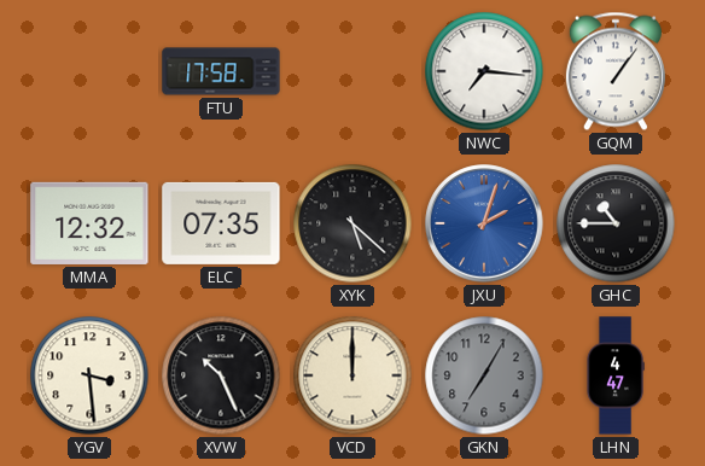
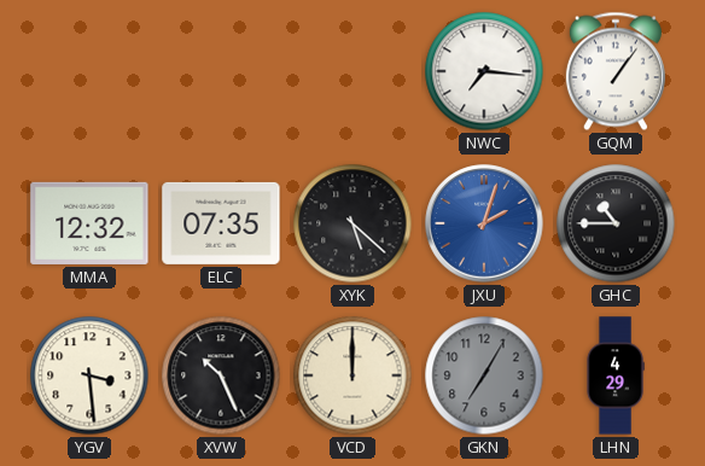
FTU: 17:58 -> none (221, 71)
LHN: 4:47 -> 4:29 (616, 375)
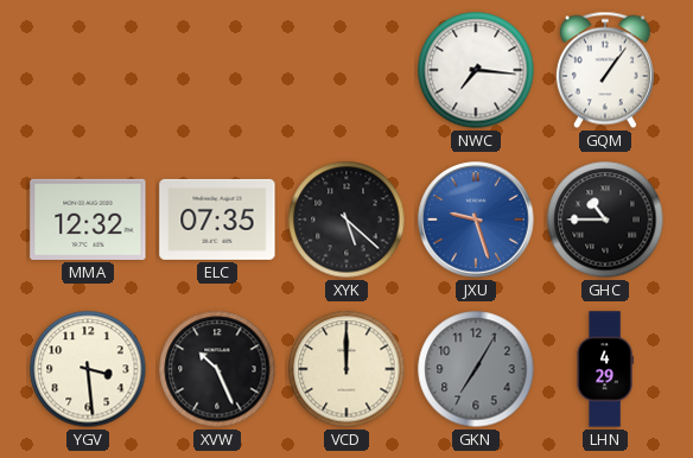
JXU: 2:03 -> 9:27 (476, 220)
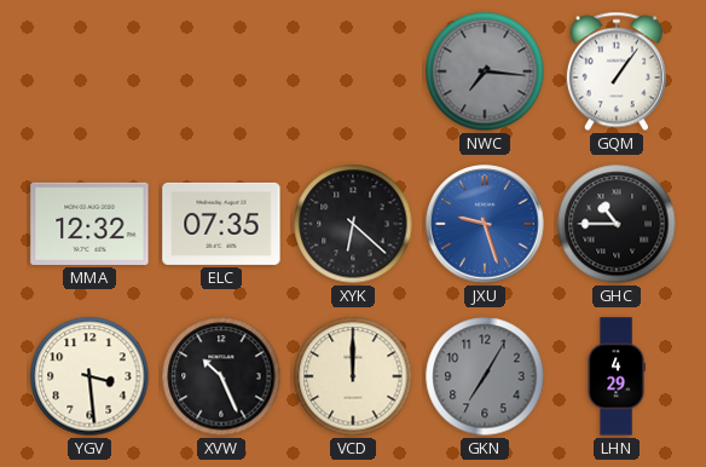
NWC dial: white -> grey (485, 71)
XYK: 5:22 -> 6:22 (353, 224)
